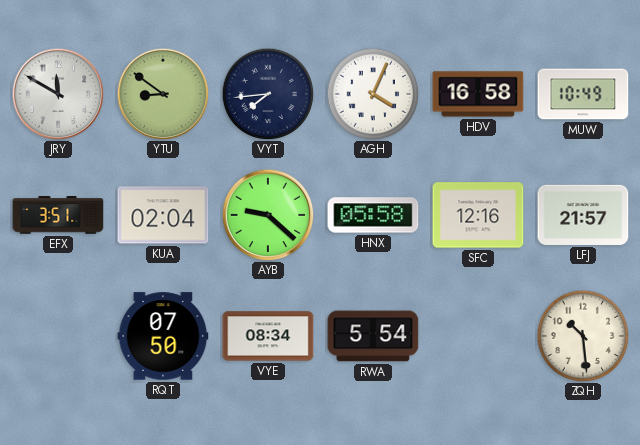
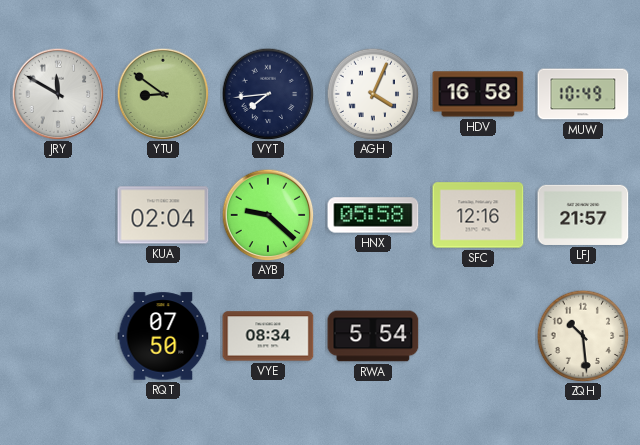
EFX: 3:51 -> none (58, 215)
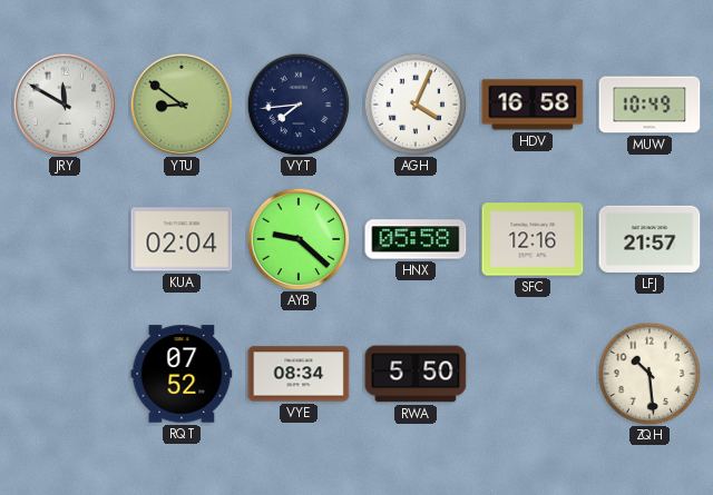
RQT: 07:50 -> 07:52 (182, 374)
RWA: 5:54 -> 5:50 (416, 374)
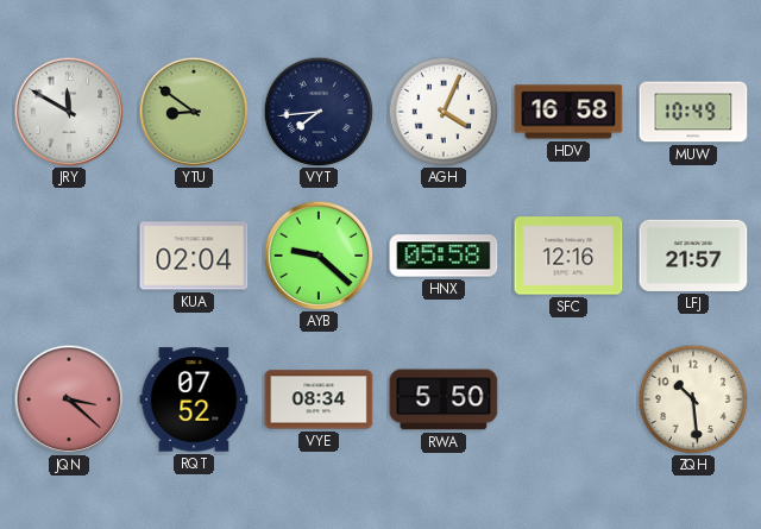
JQN: none -> 3:22 (69, 399)
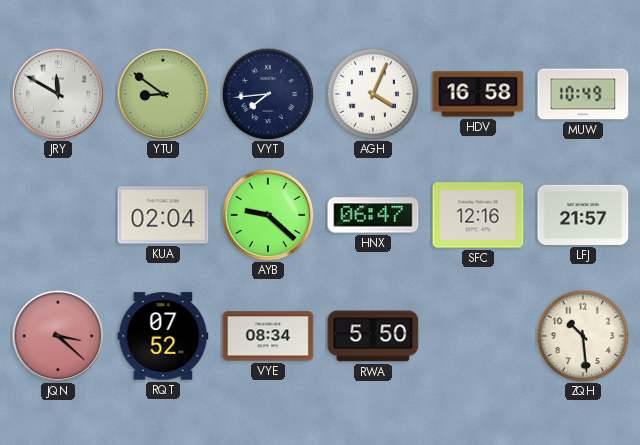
HNX: 05:58 -> 06:47 (373, 215)
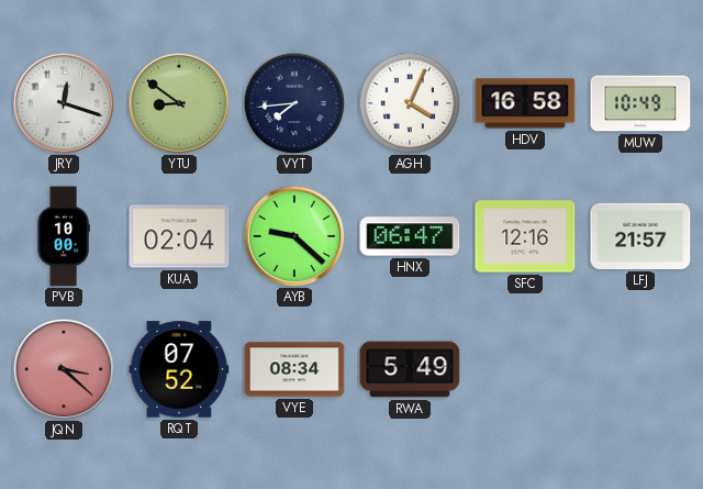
JRY: 11:50 -> 12:18 (64, 103)
PVB: none -> 10:00 (64, 236)
RWA: 5:50 -> 5:49 (410, 369)
ZQH: 10:29 -> none (583, 336)
